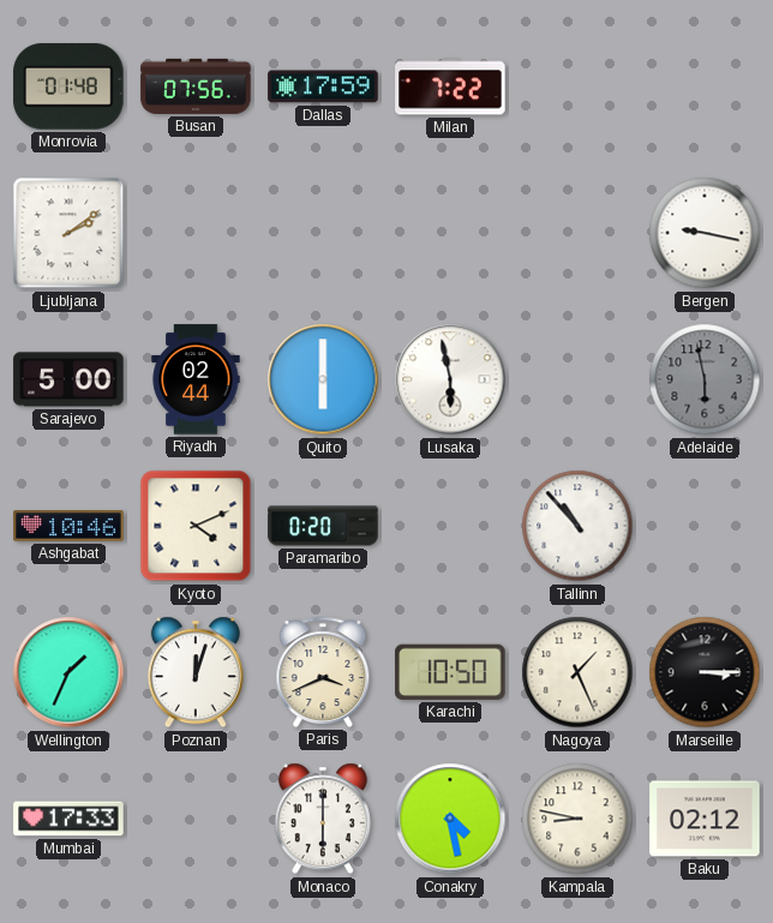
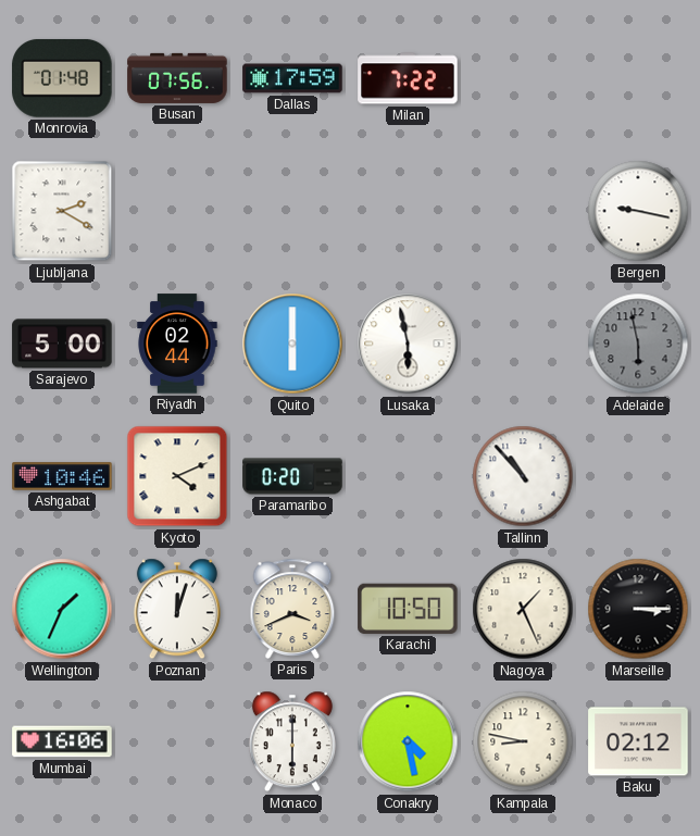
Ljubljana: 2:09 -> 2:20 (62, 211)
Mumbai: 17:33 -> 16:06 (62, 741)
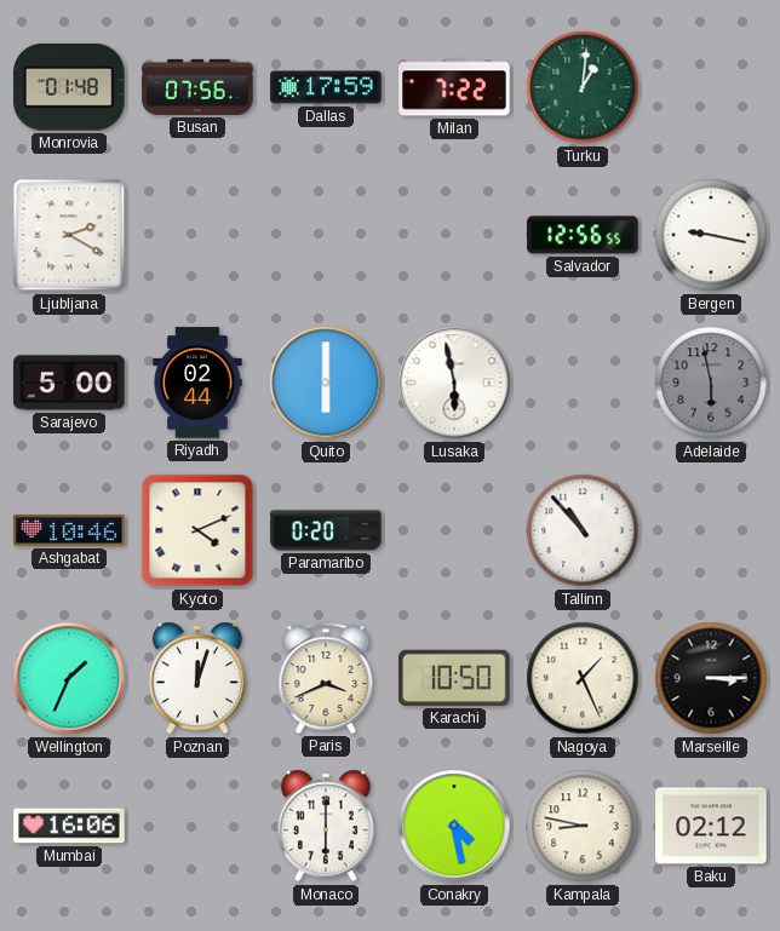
Turku: none -> 1:01 (583, 87)
Salvador: none -> 12:56 (583, 235)
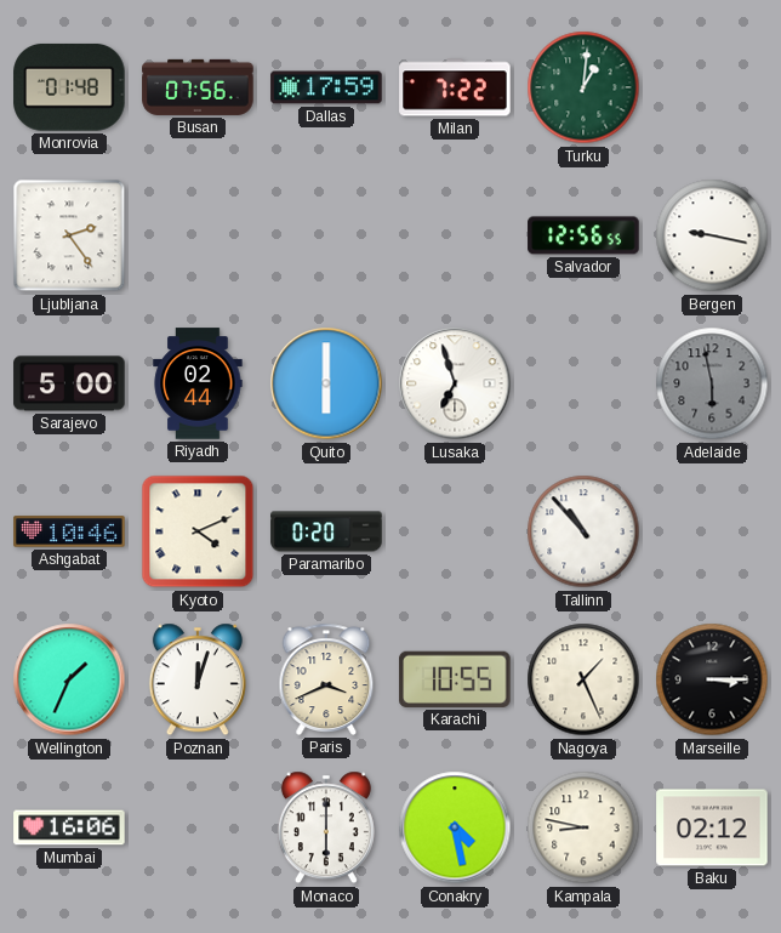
Ljubljana: 2:20 -> 2:24 (69, 235)
Lusaka: 5:58 -> 6:57 (455, 383)
Karachi: 10:50 -> 10:55 (455, 679)
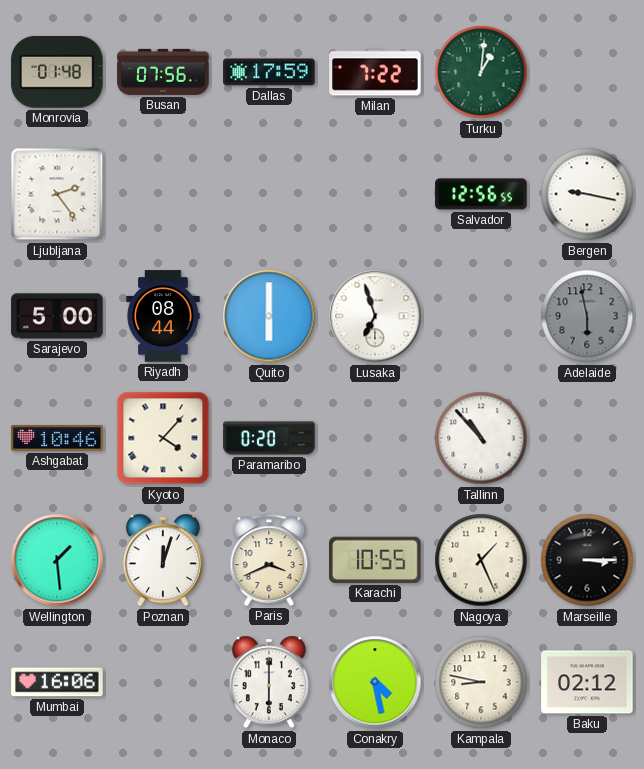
Riyadh: 02:44 -> 08:44 (163, 316)
Kyoto: 4:11 -> 4:07 (163, 438)
Wellington: 1:34 -> 1:29 (57, 560)
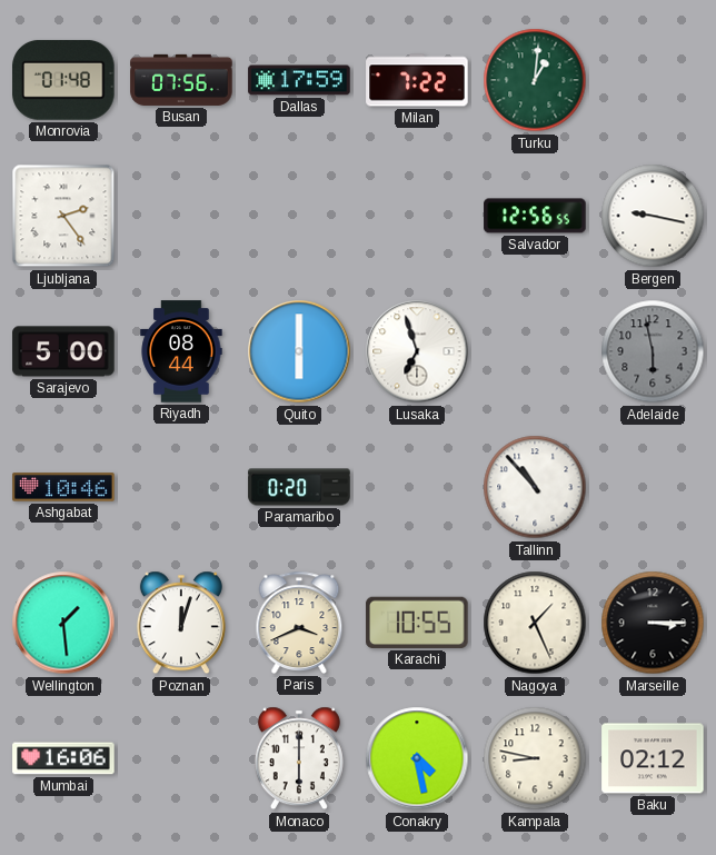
Kyoto: 4:07 -> none (163, 438)
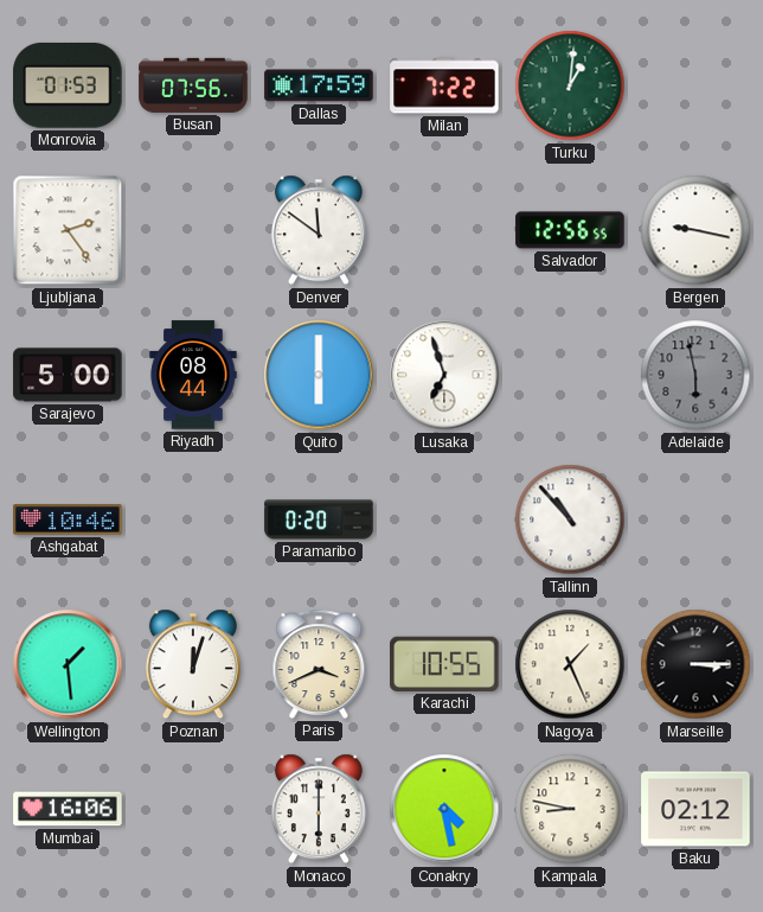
Monrovia: 01:48 -> 01:53 (68, 85)
Denver: none -> 11:51 (319, 230)
